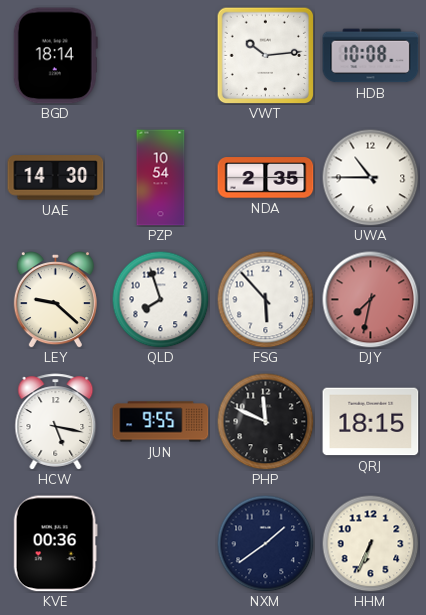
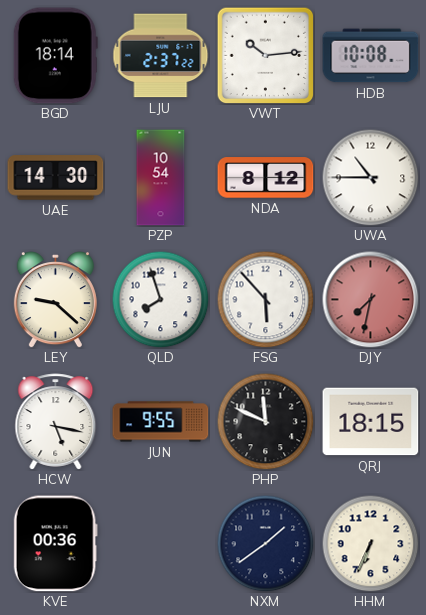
LJU: none -> 2:37 (161, 56)
NDA: 2:35 -> 8:12 (266, 178)
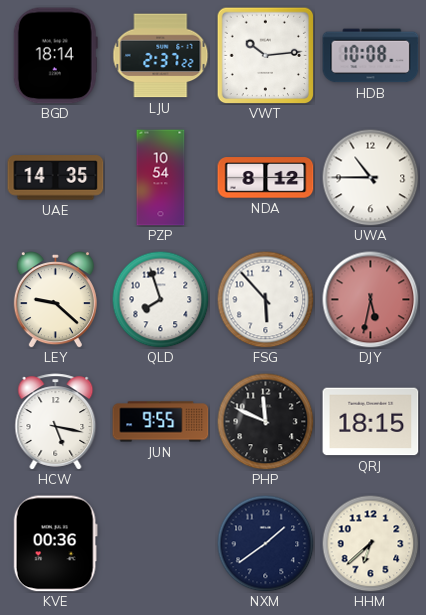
UAE: 14:30 -> 14:35 (56, 178)
DJY: 7:32 -> 5:32 (371, 300)
HHM: 6:34 -> 6:38 (370, 543)
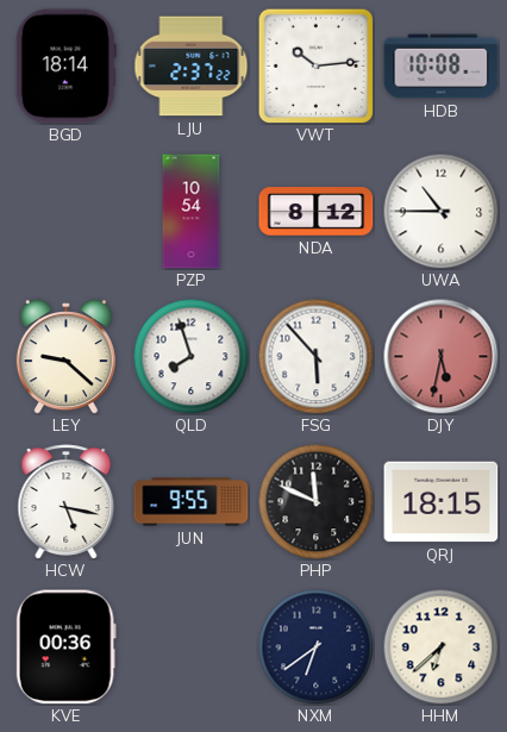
UAE: 14:35 -> none (56, 178)
NXM: 1:39 -> 6:39 (315, 646)
